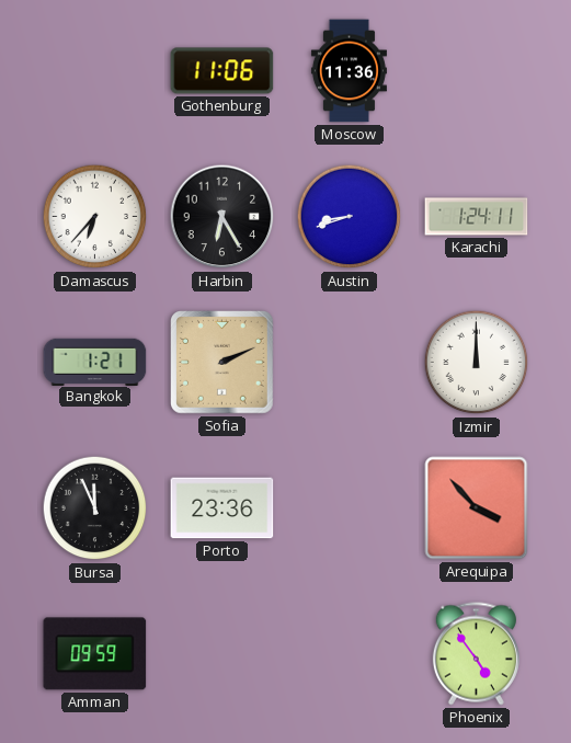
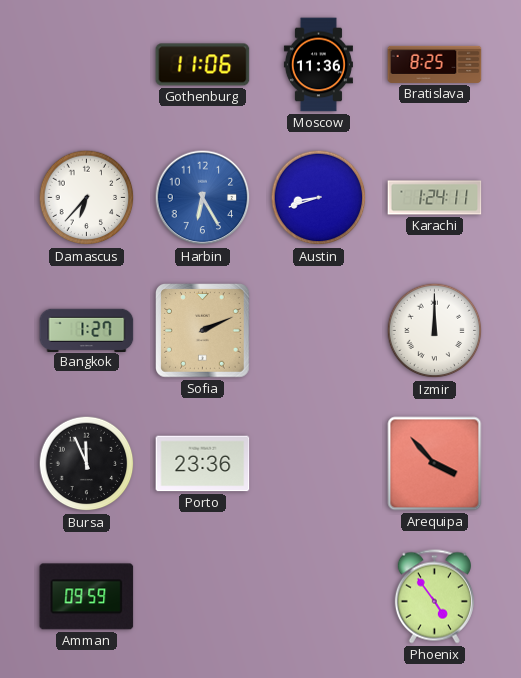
Bratislava: none -> 8:25 (435, 64)
Harbin dial: black -> blue (203, 198)
Bangkok: 1:21 -> 1:27 (87, 330)
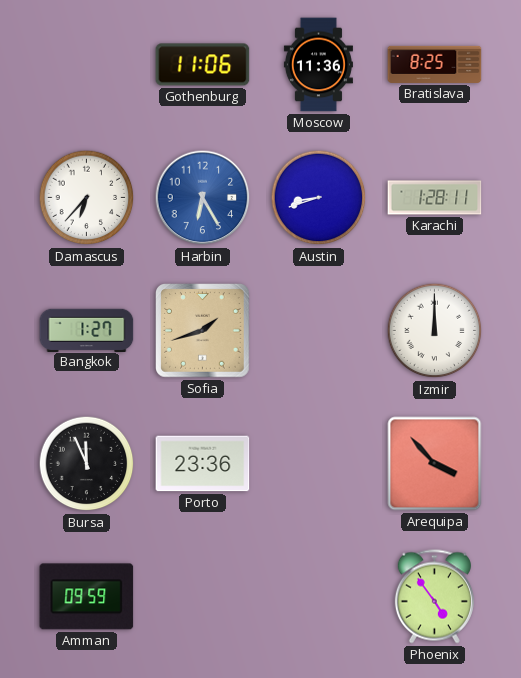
Karachi: 1:24 -> 1:28 (435, 198)
Sofia: 2:11 -> 1:42 (203, 331)
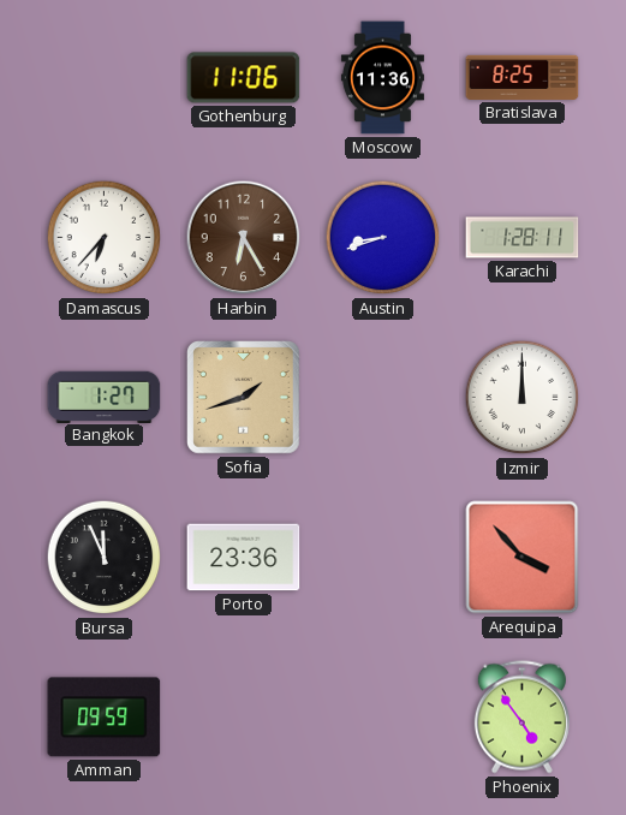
Harbin dial: blue -> brown (244, 238)
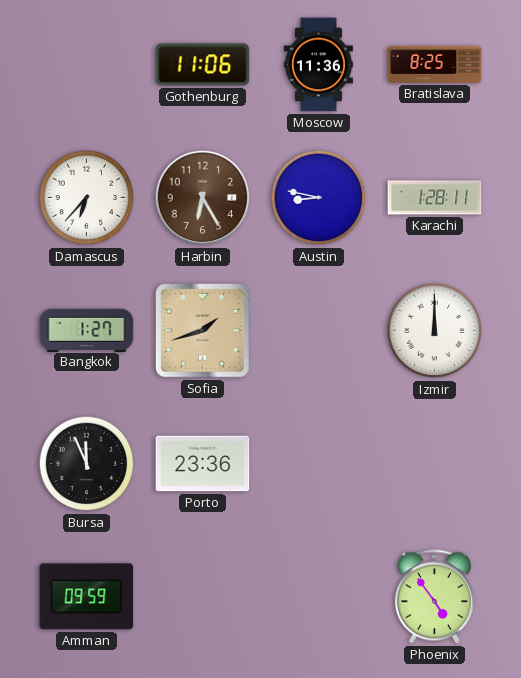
Austin: 8:42 -> 8:47 (319, 198)
Arequipa: 3:53 -> none (523, 558)
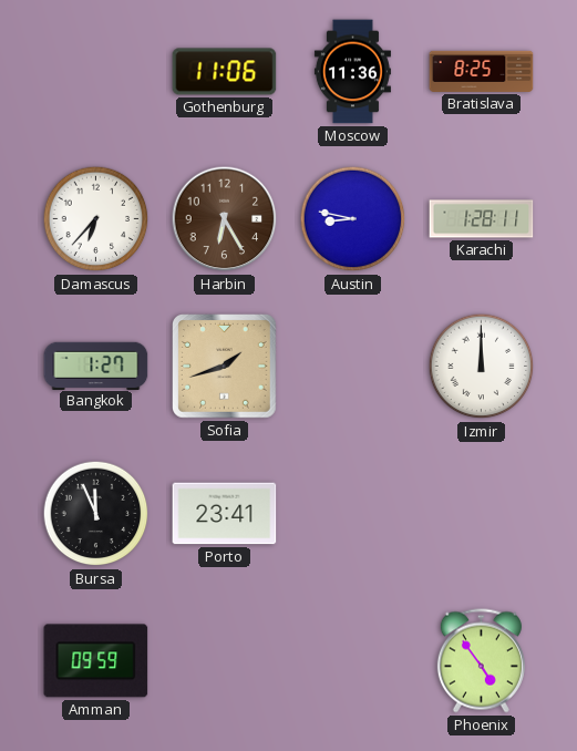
Porto: 23:36 -> 23:41 (225, 514)
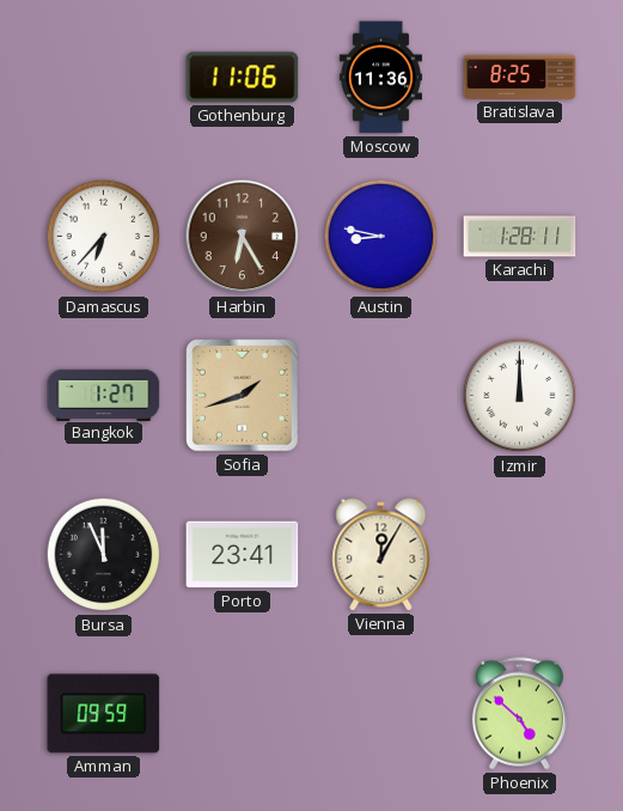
Vienna: none -> 12:05 (381, 555)
Phoenix: 4:54 -> 4:52 (519, 714)
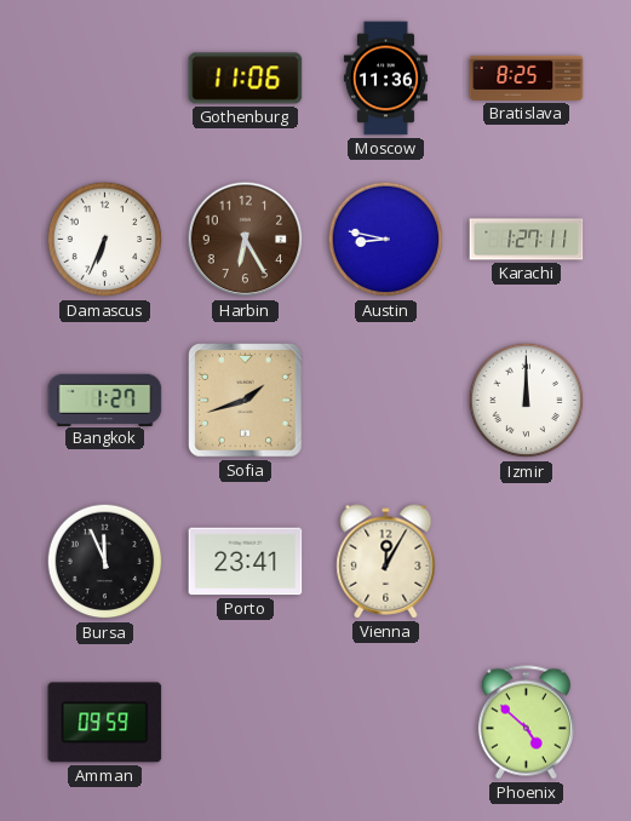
Damascus: 6:37 -> 6:34 (105, 240)
Karachi: 1:28 -> 1:27 (527, 240)
